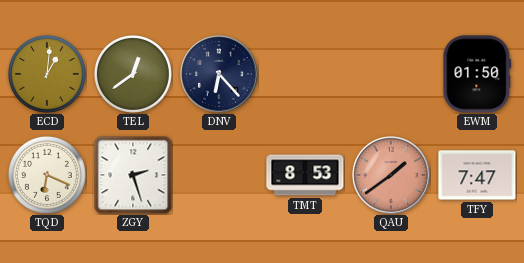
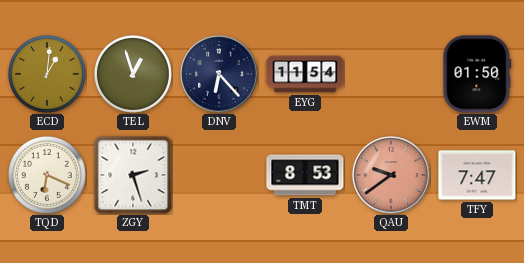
TEL: 12:39 -> 12:57 (133, 74)
EYG: none -> 11:54 (305, 74)
QAU: 1:39 -> 9:39 (391, 175)
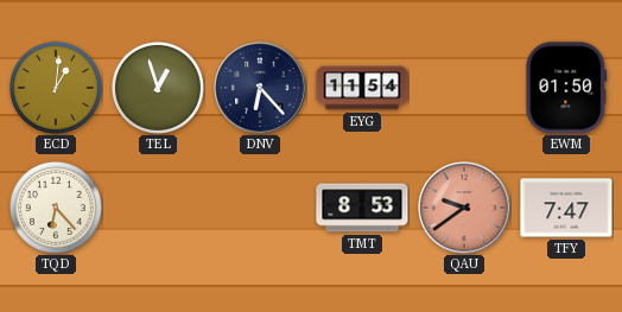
TQD: 6:19 -> 6:23 (56, 208)
ZGY: 2:27 -> none (133, 175)
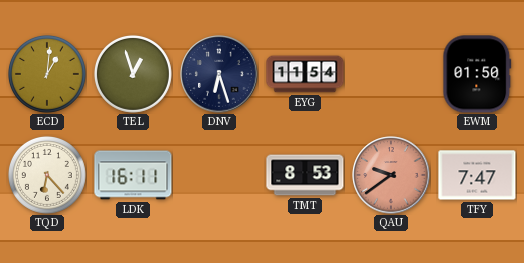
DNV: 6:23 -> 6:27 (219, 74)
LDK: none -> 16:11 (133, 175)
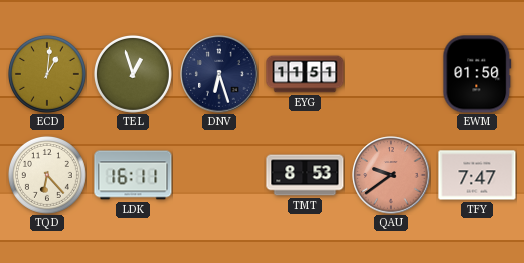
EYG: 11:54 -> 11:51 (305, 74)
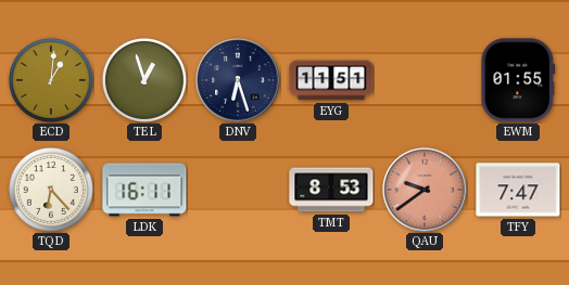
EWM: 01:50 -> 01:55 (518, 80)
